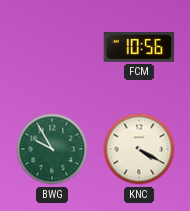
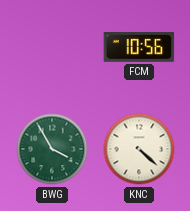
BWG: 9:55 -> 3:55 (52, 149)
KNC: 4:20 -> 4:22 (139, 149)
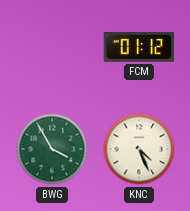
FCM: 10:56 -> 01:12 (139, 47)
KNC: 4:22 -> 4:26 (139, 149)
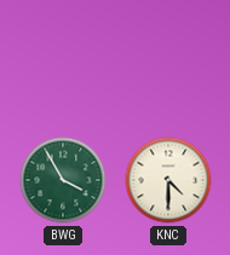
FCM: 01:12 -> none (139, 47)
KNC: 4:26 -> 4:30 (168, 180)
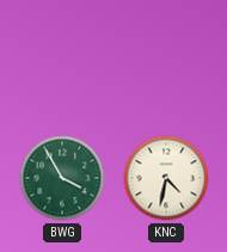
KNC: 4:30 -> 4:32 (166, 178)
